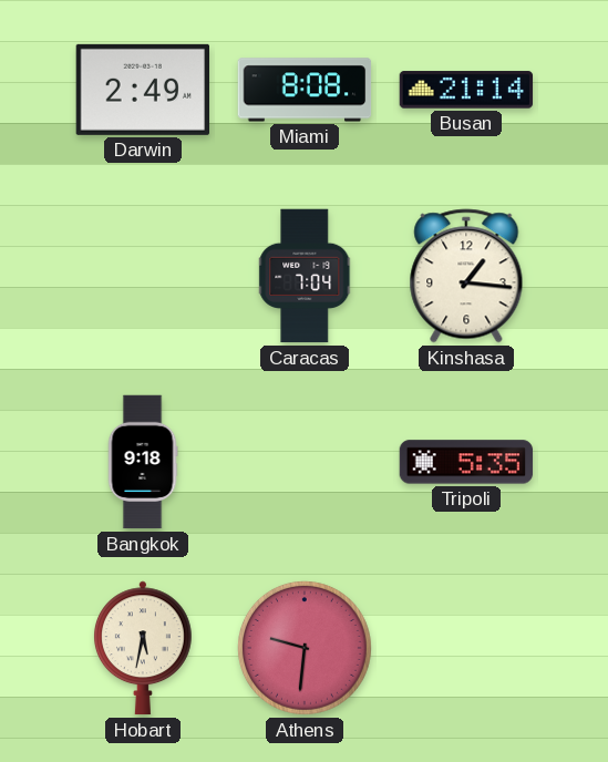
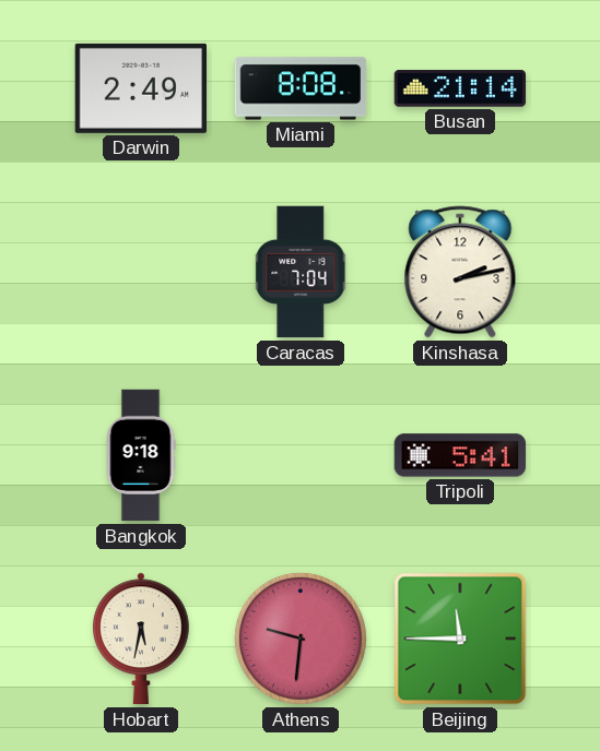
Kinshasa: 1:16 -> 2:13 (460, 272)
Tripoli: 5:35 -> 5:41 (460, 455)
Beijing: none -> 11:45 (460, 639)
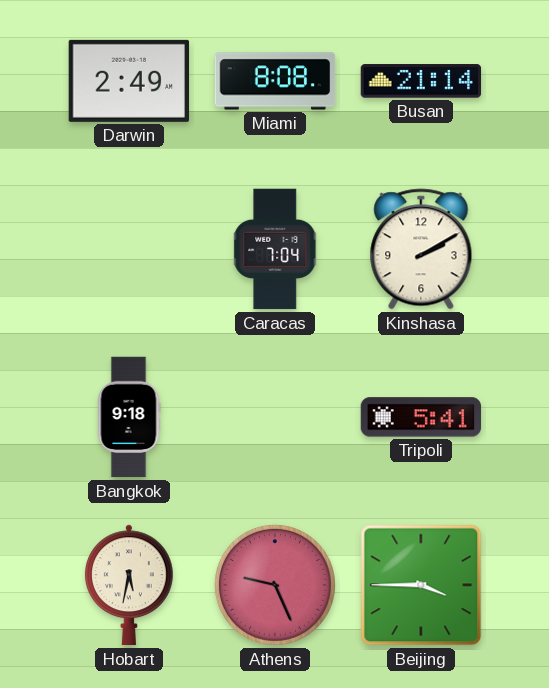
Kinshasa: 2:13 -> 2:10 (421, 249)
Athens: 9:31 -> 9:26 (275, 585)
Beijing: 11:45 -> 3:45 (421, 585)
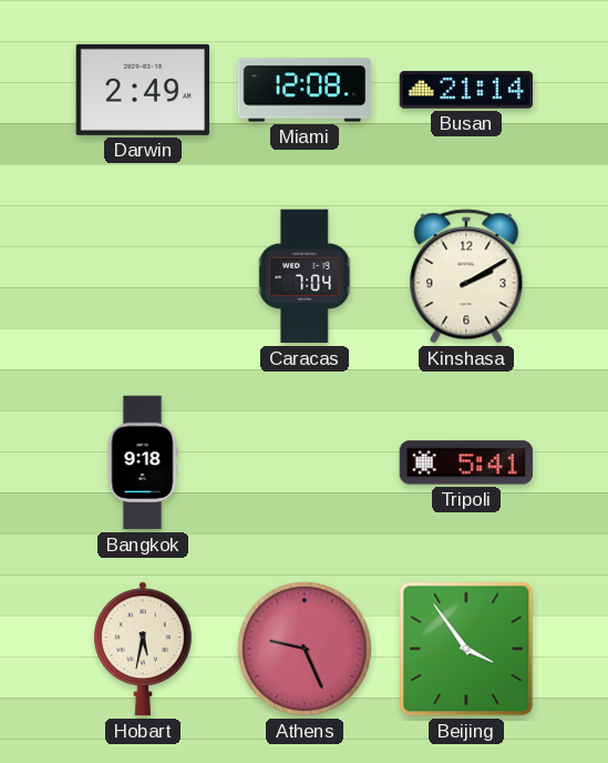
Miami: 8:08 -> 12:08 (305, 90)
Beijing: 3:45 -> 3:54 (466, 649)
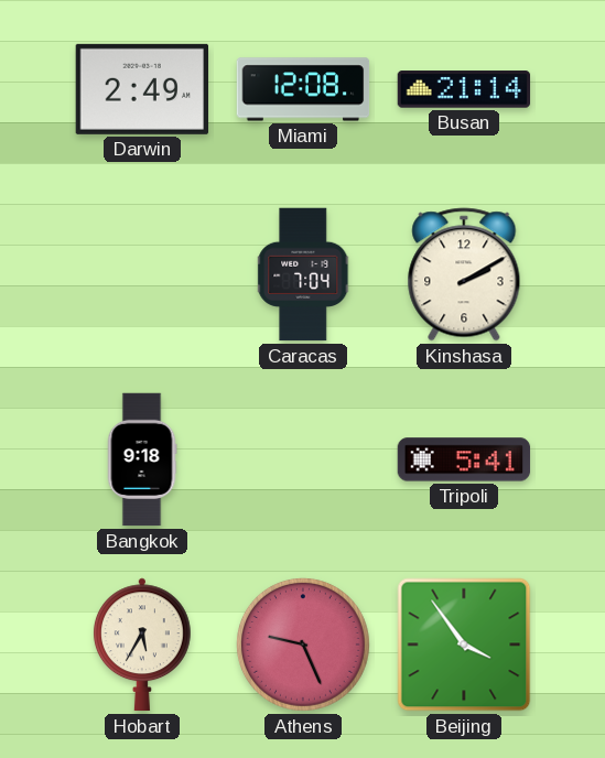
Hobart: 5:32 -> 5:35 (142, 645)
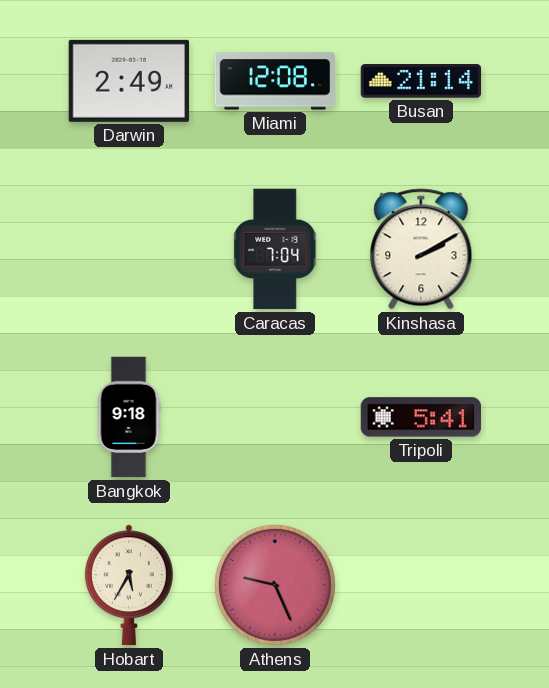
Beijing: 3:54 -> none (464, 645)
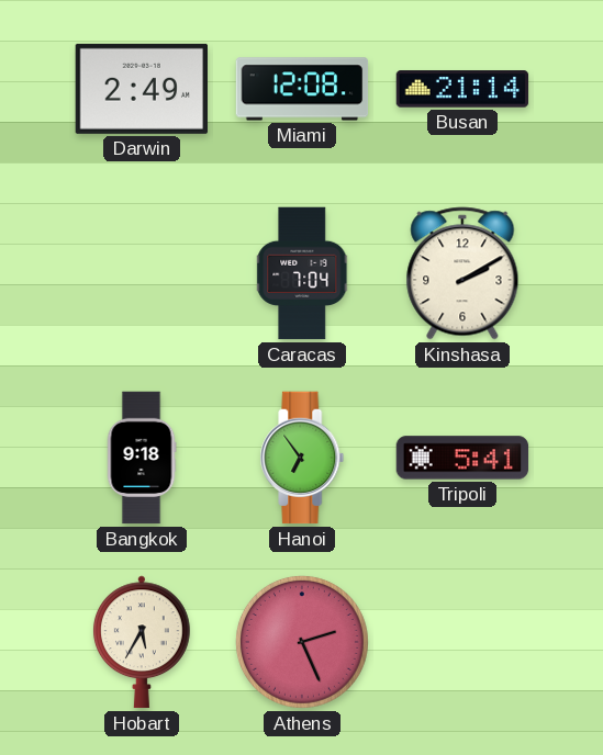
Hanoi: none -> 6:54 (302, 458)
Athens: 9:26 -> 2:26 (302, 642)
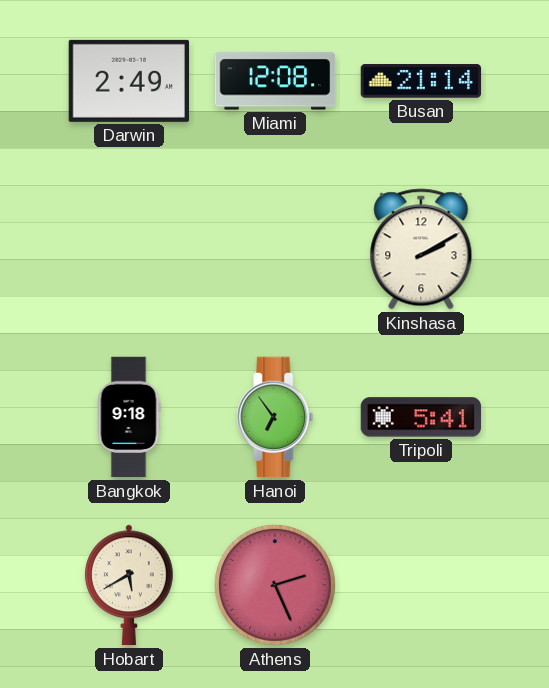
Caracas: 7:04 -> none (303, 273)
Hobart: 5:35 -> 5:40 (129, 585)
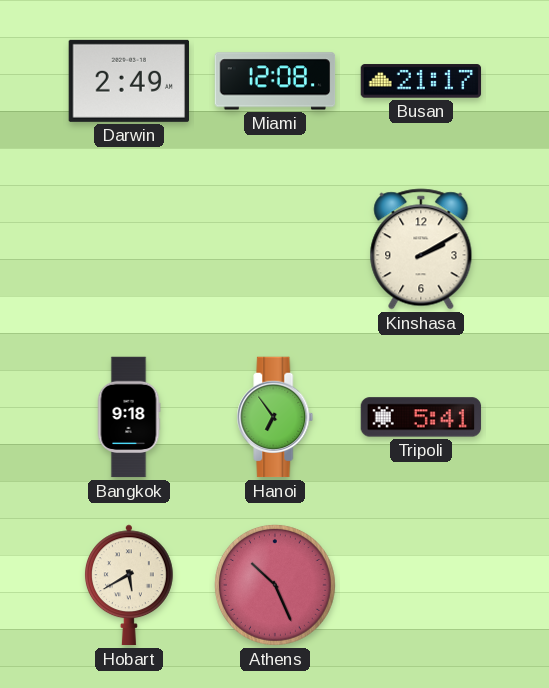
Busan: 21:14 -> 21:17 (421, 81)
Athens: 2:26 -> 10:26 (275, 585)
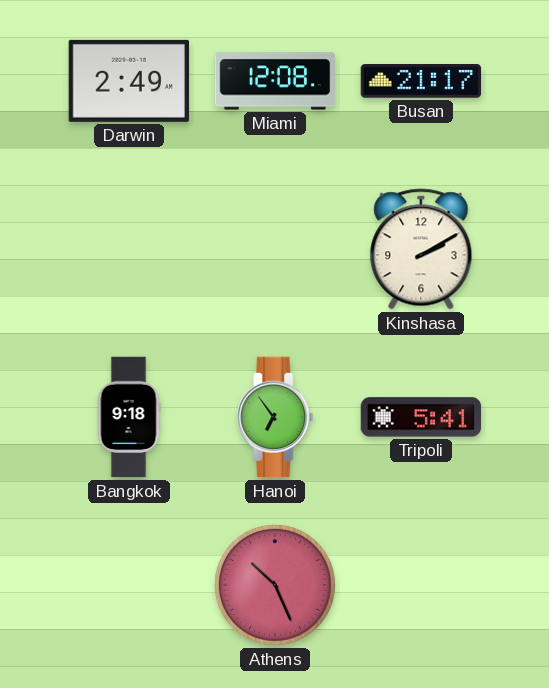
Hobart: 5:40 -> none (129, 585)
